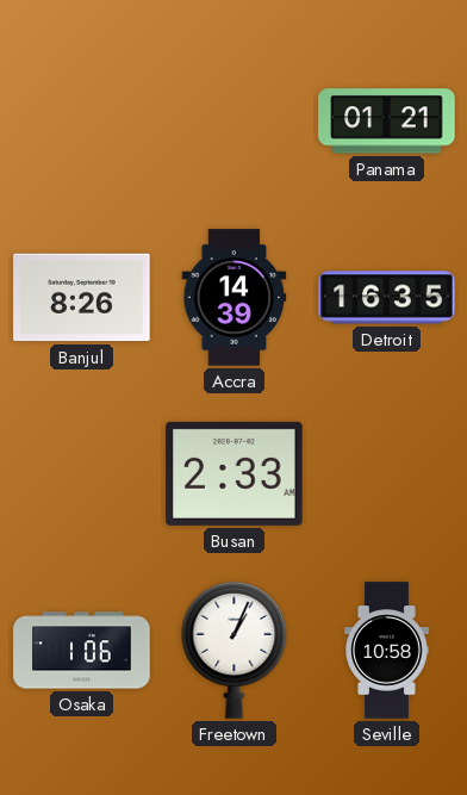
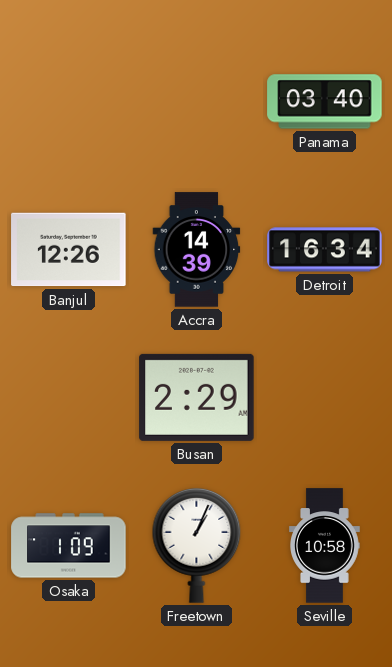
Panama: 01:21 -> 03:40 (325, 102)
Banjul: 8:26 -> 12:26 (69, 250)
Detroit: 16:35 -> 16:34 (325, 250)
Busan: 2:33 -> 2:29 (197, 397)
Osaka: 1:06 -> 1:09 (69, 546)
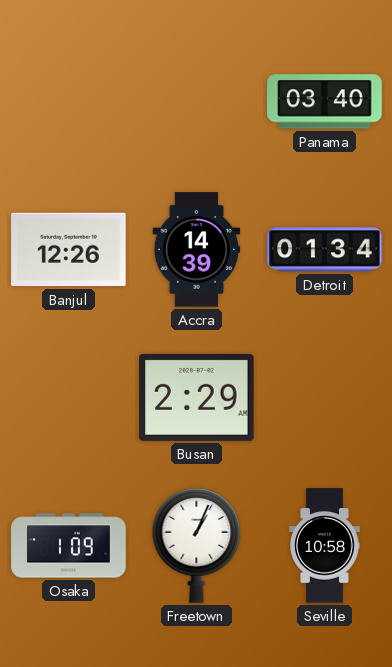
Detroit: 16:34 -> 01:34 (325, 250)
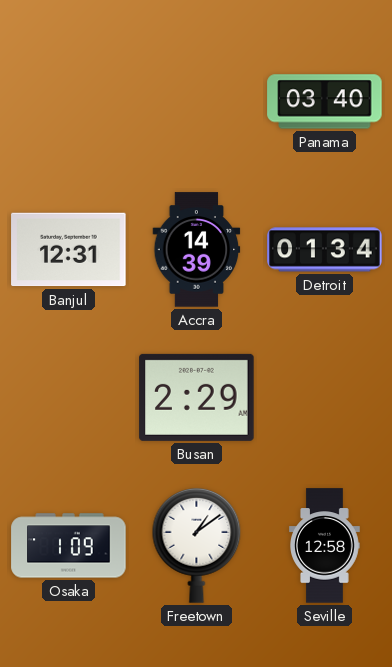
Banjul: 12:26 -> 12:31 (69, 250)
Freetown: 1:04 -> 1:09 (197, 545)
Seville: 10:58 -> 12:58 (325, 546)
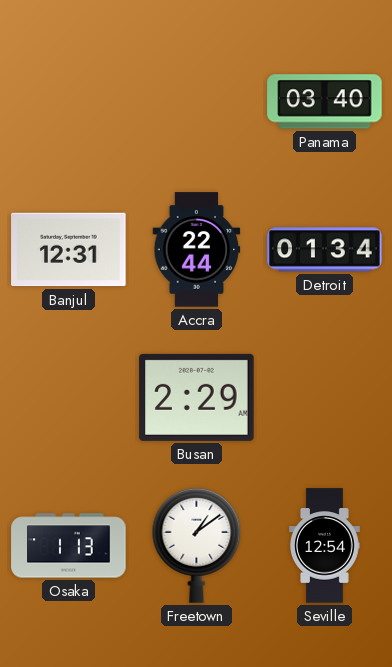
Accra: 14:39 -> 22:44 (197, 250)
Osaka: 1:09 -> 1:13 (69, 546)
Seville: 12:58 -> 12:54 (325, 546)
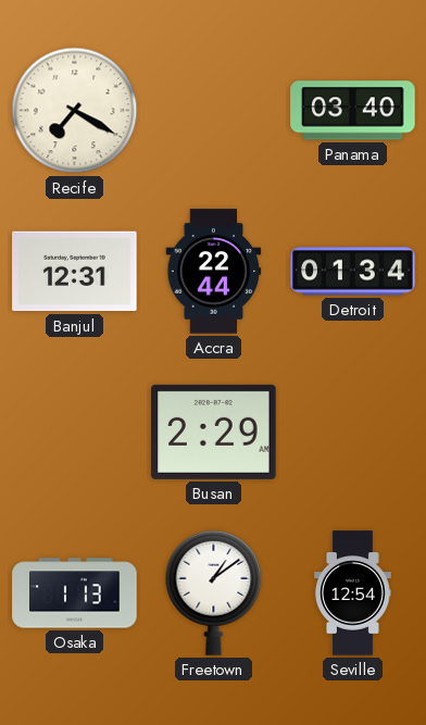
Recife: none -> 7:20 (75, 111)
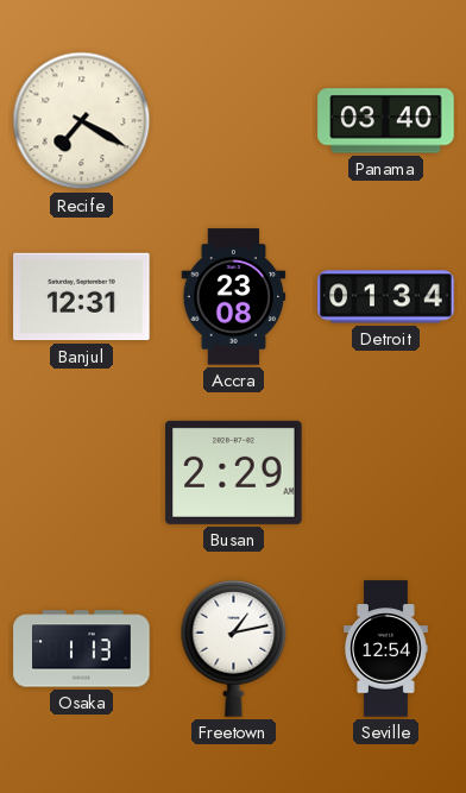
Accra: 22:44 -> 23:08 (234, 297)
Freetown: 1:09 -> 1:13 (234, 648)
